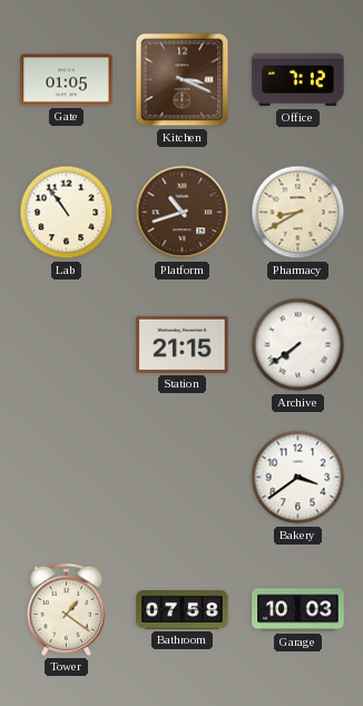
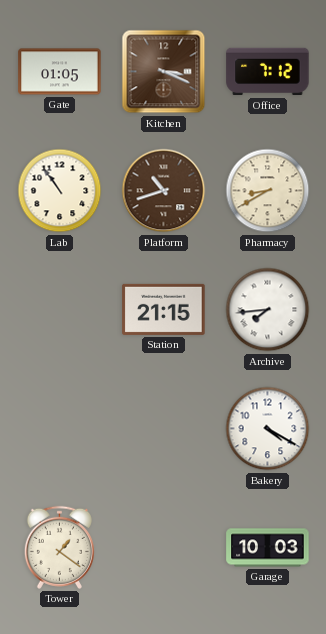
Archive: 7:39 -> 7:44 (268, 310)
Bakery: 3:39 -> 4:20 (268, 429)
Bathroom: 07:58 -> none (183, 610)
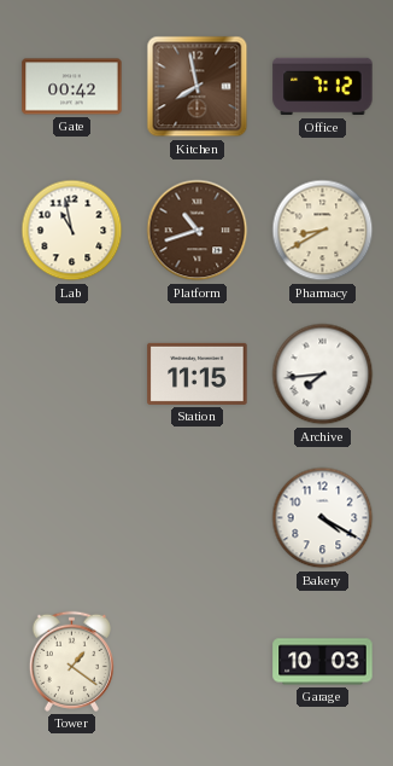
Gate: 01:05 -> 00:42 (72, 87)
Kitchen: 3:19 -> 7:58 (198, 87)
Lab: 10:54 -> 10:58 (72, 231)
Station: 21:15 -> 11:15 (198, 373)
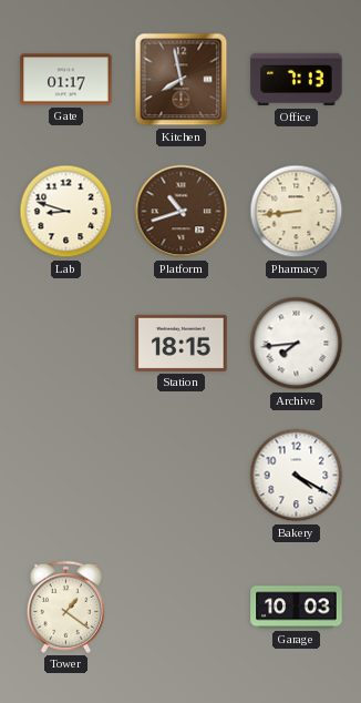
Gate: 00:42 -> 01:17 (66, 80)
Office: 7:12 -> 7:13 (297, 80)
Lab: 10:58 -> 8:48 (66, 212)
Pharmacy: 8:40 -> 8:44 (297, 212)
Station: 11:15 -> 18:15 (182, 343)
